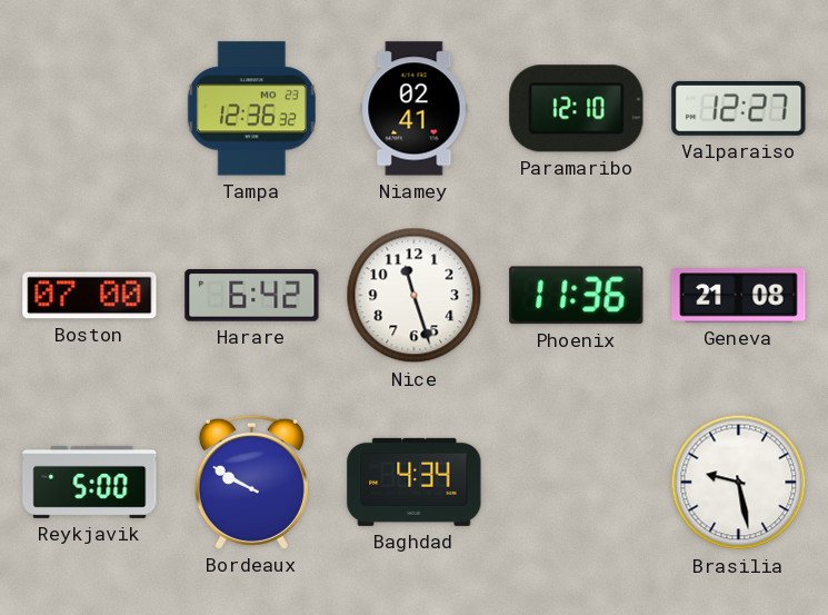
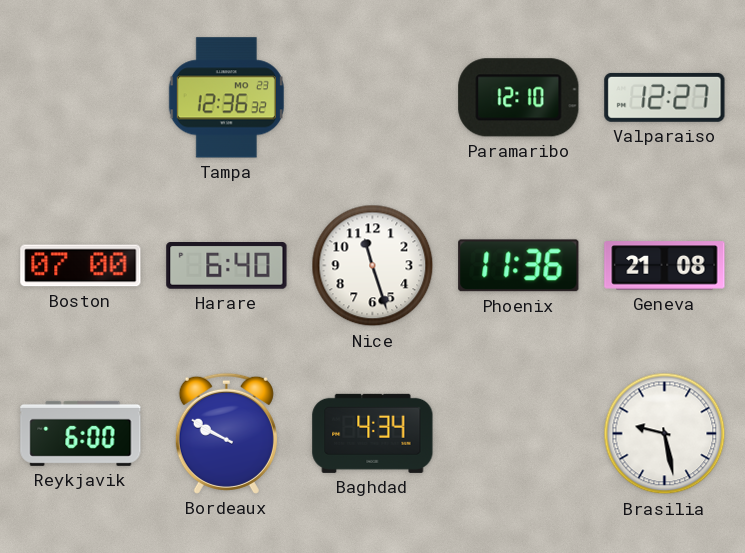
Niamey: 02:41 -> none (415, 109)
Harare: 6:42 -> 6:40 (227, 266)
Reykjavik: 5:00 -> 6:00 (81, 433)
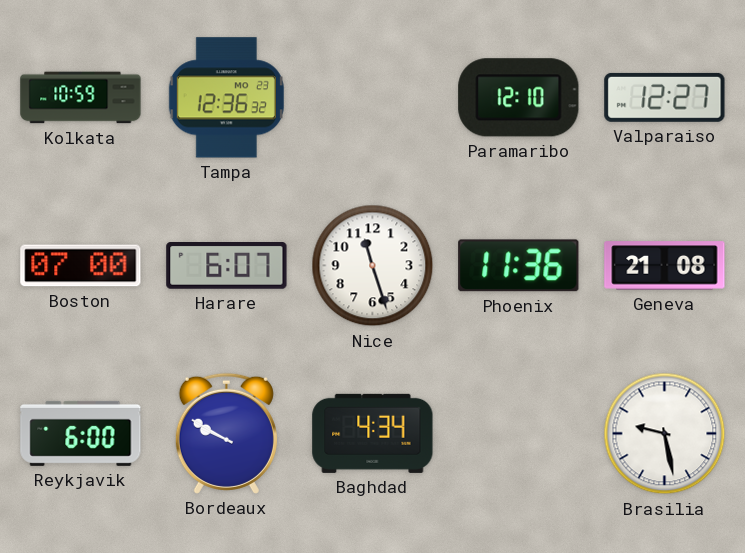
Kolkata: none -> 10:59 (81, 98)
Harare: 6:40 -> 6:07 (227, 266)
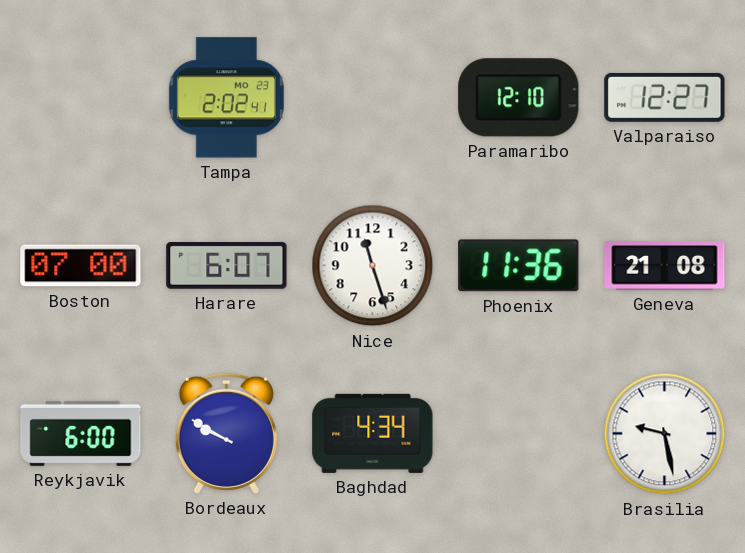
Kolkata: 10:59 -> none (81, 98)
Tampa: 12:36 -> 2:02 (226, 98)
